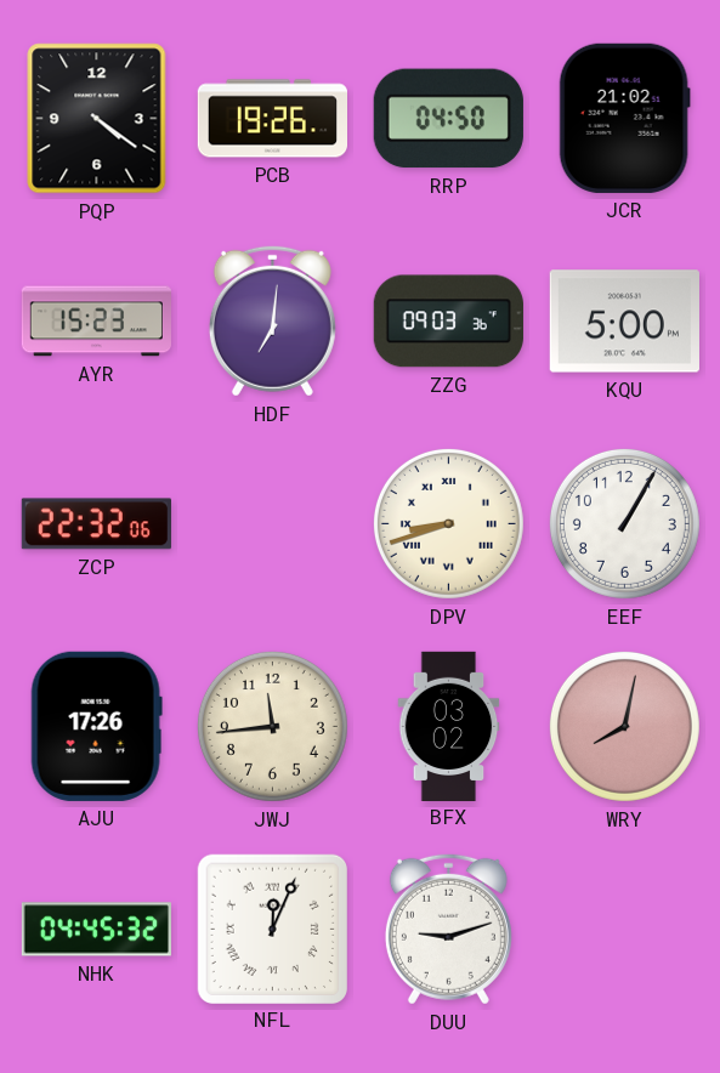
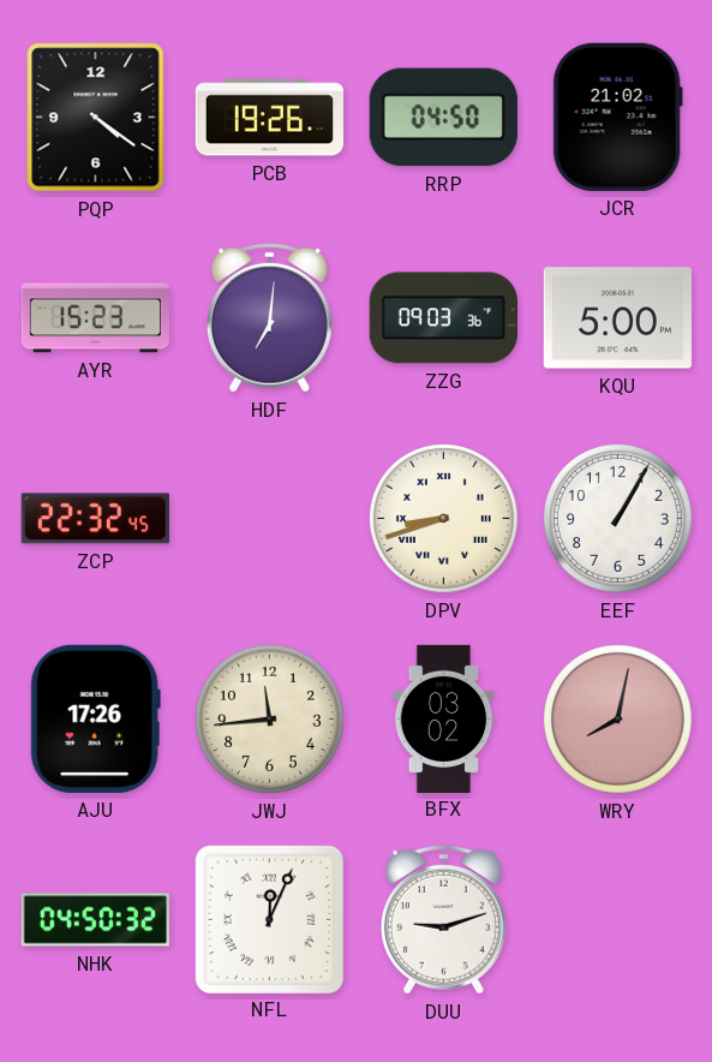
ZCP: 22:32:06 -> 22:32:45 (95, 519)
NHK: 04:45 -> 04:50 (95, 920)
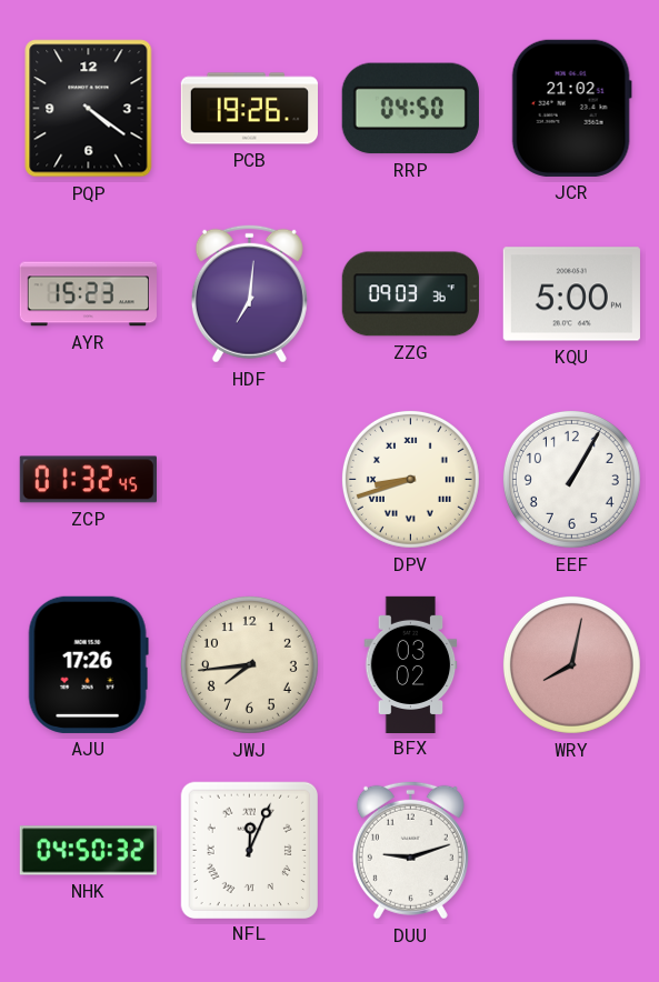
ZCP: 22:32 -> 01:32 (88, 480)
JWJ: 11:44 -> 7:44 (249, 664)
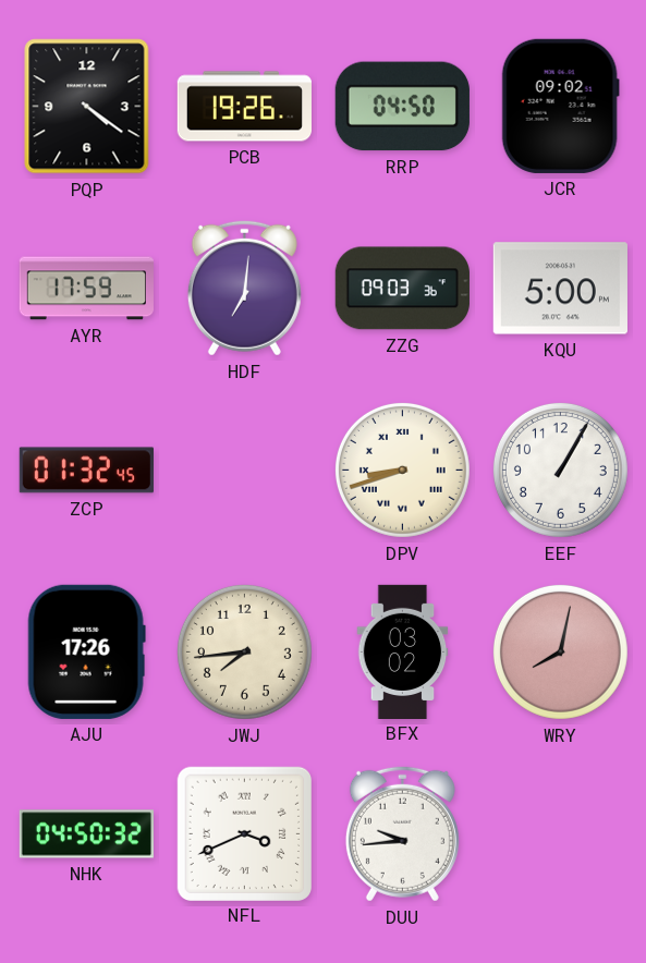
JCR: 21:02 -> 09:02 (560, 106)
AYR: 15:23 -> 17:59 (86, 289)
NFL: 12:04 -> 3:41 (244, 833)
DUU: 9:12 -> 9:44 (402, 833)
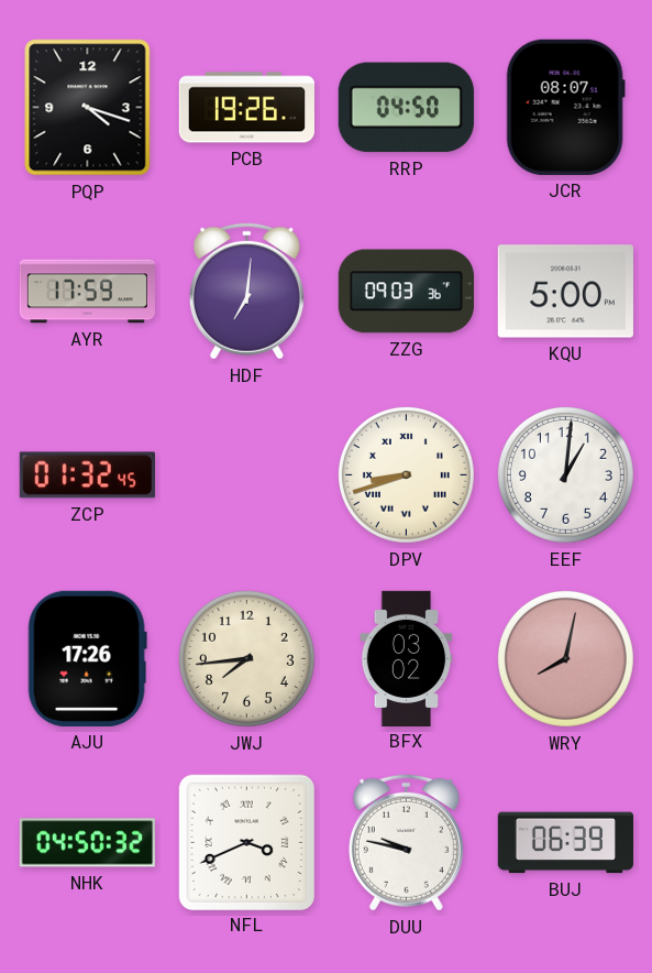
PQP: 4:21 -> 4:18 (88, 108)
JCR: 09:02 -> 08:07 (565, 107)
EEF: 1:05 -> 1:01 (565, 474)
DUU: 9:44 -> 9:47 (406, 842)
BUJ: none -> 06:39 (565, 843)
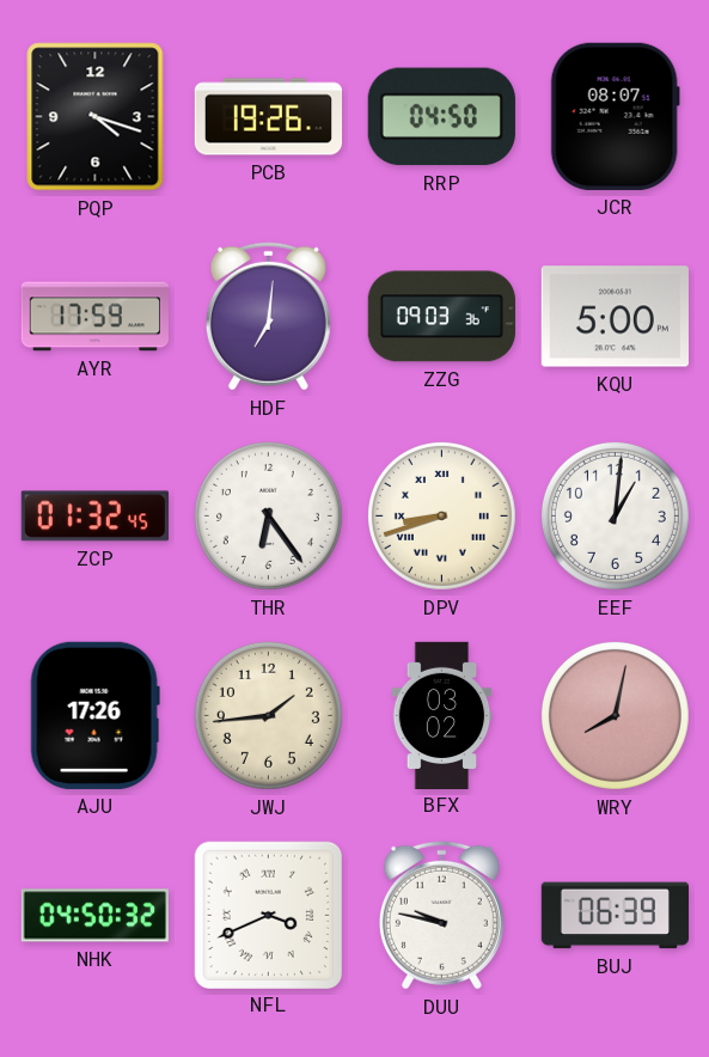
THR: none -> 6:24 (268, 515)
JWJ: 7:44 -> 1:44 (268, 715)
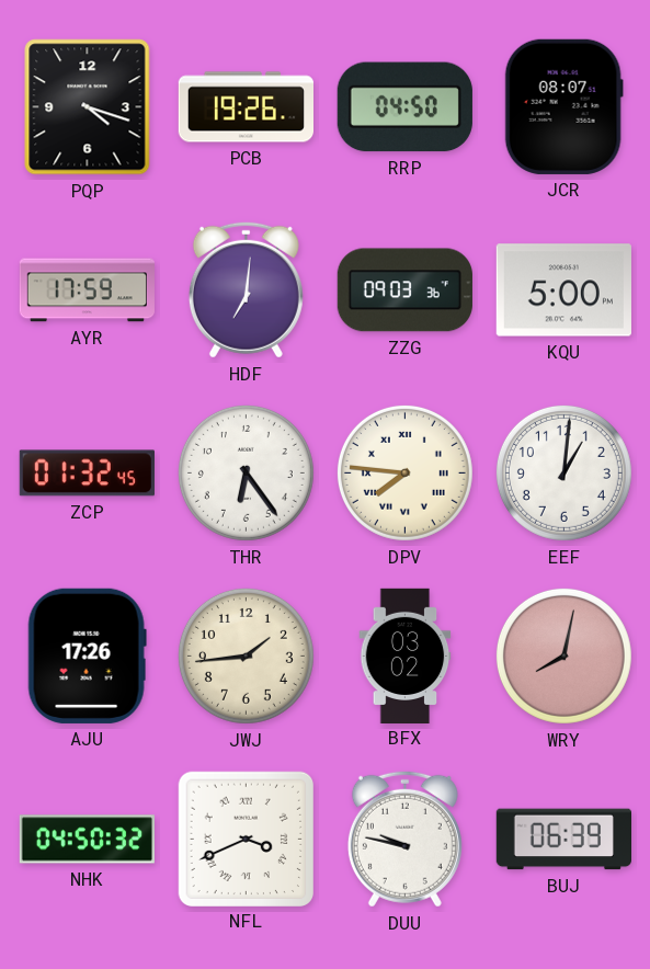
DPV: 8:42 -> 7:46 (404, 472)
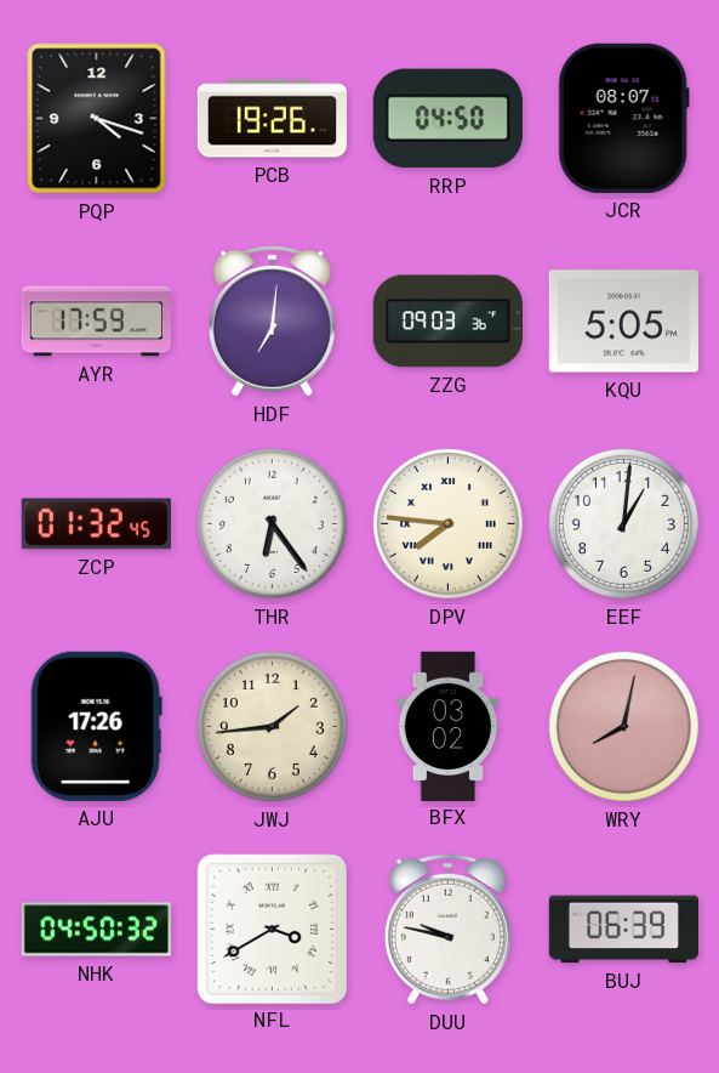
KQU: 5:00 -> 5:05 (623, 322)
NFL: 3:41 -> 3:40 (272, 929)
